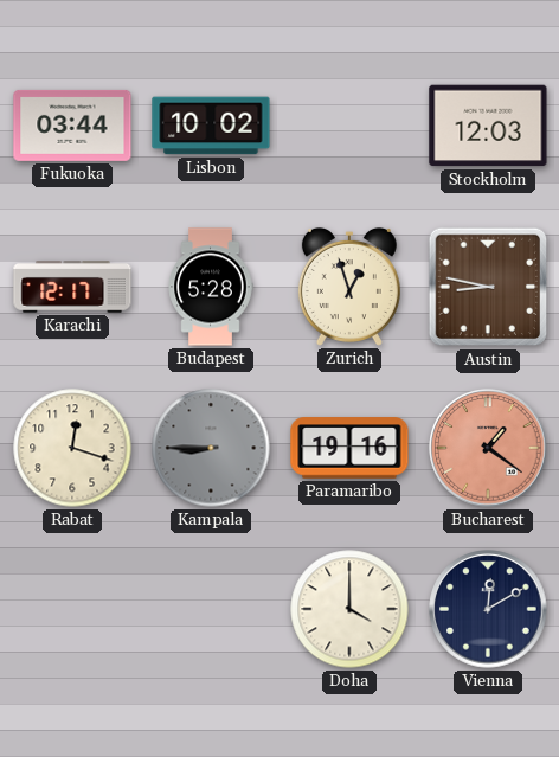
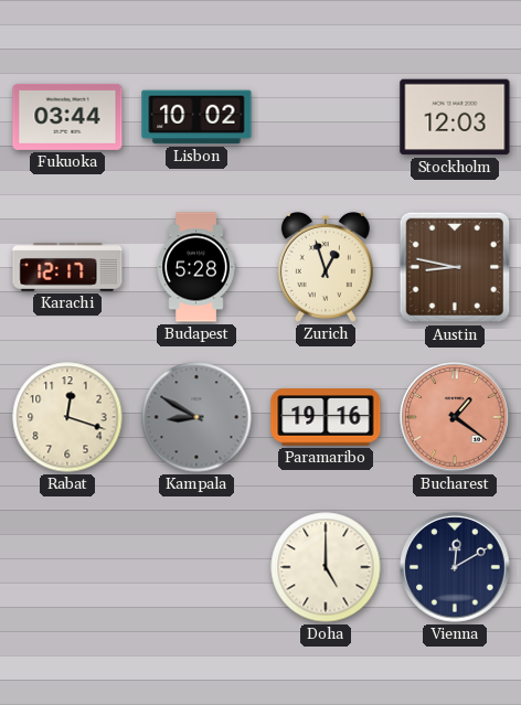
Kampala: 8:45 -> 8:50 (196, 417)
Doha: 4:00 -> 5:00 (326, 567)
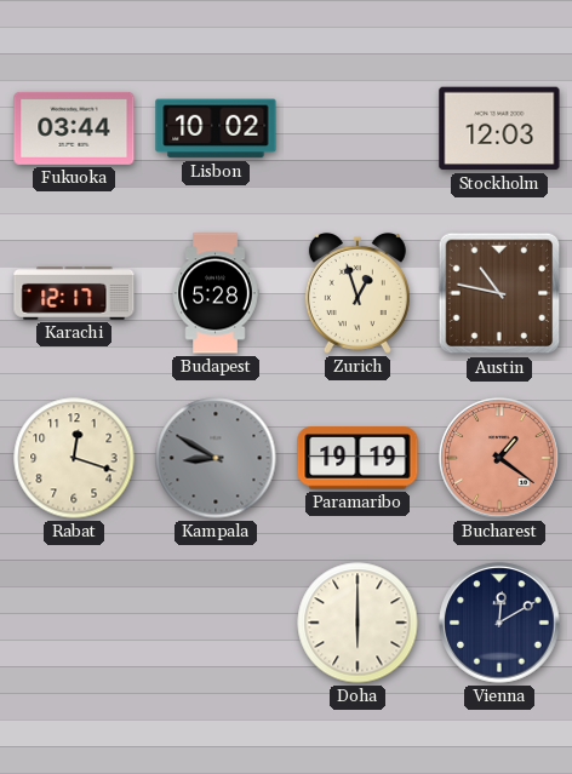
Austin: 8:47 -> 10:47 (499, 293)
Paramaribo: 19:16 -> 19:19 (358, 458)
Doha: 5:00 -> 6:00 (358, 623)
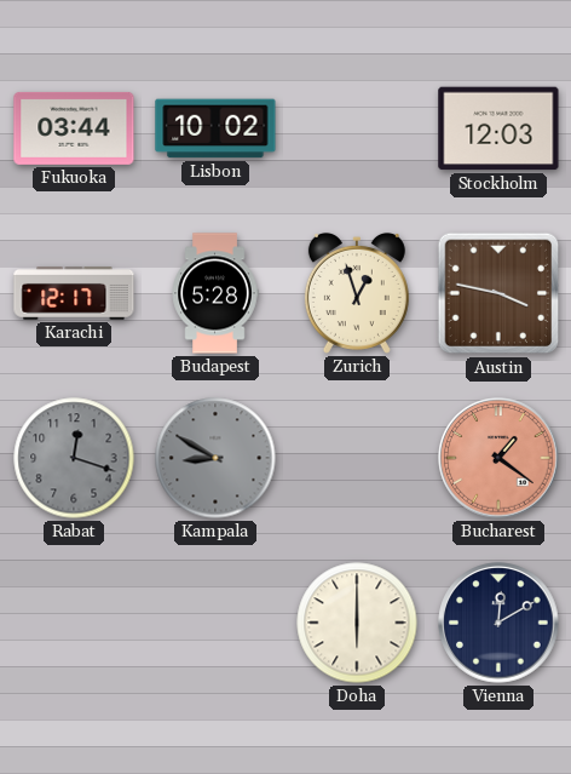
Austin: 10:47 -> 3:47 (498, 293)
Rabat dial: cream -> grey (74, 458)
Paramaribo: 19:19 -> none (358, 458)
